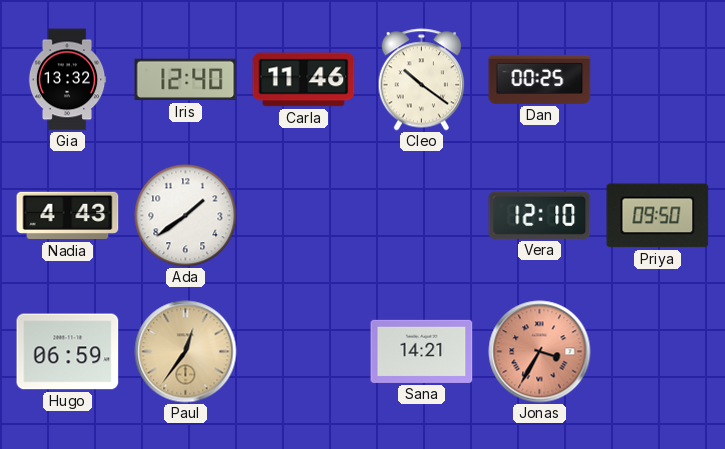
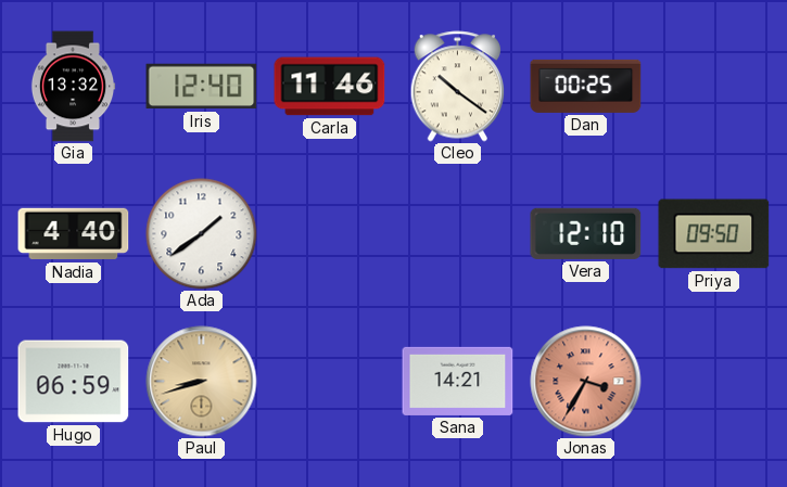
Nadia: 4:43 -> 4:40 (74, 234)
Paul: 12:36 -> 8:42 (202, 382)
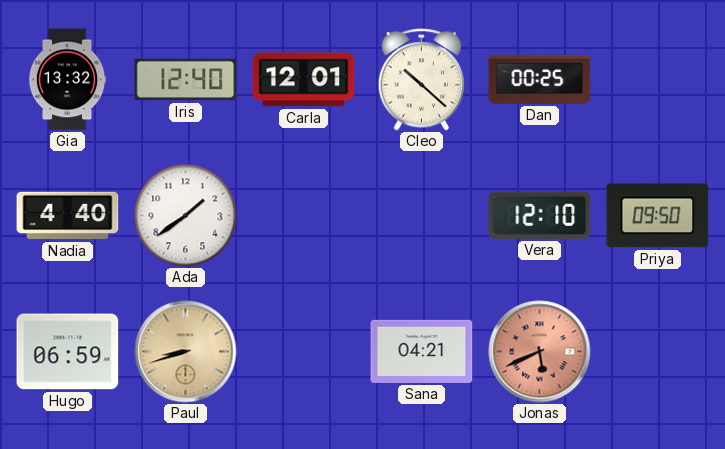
Carla: 11:46 -> 12:01 (304, 80)
Cleo: 10:21 -> 10:22 (422, 80)
Sana: 14:21 -> 04:21 (422, 351)
Jonas: 3:35 -> 5:41 (540, 352)
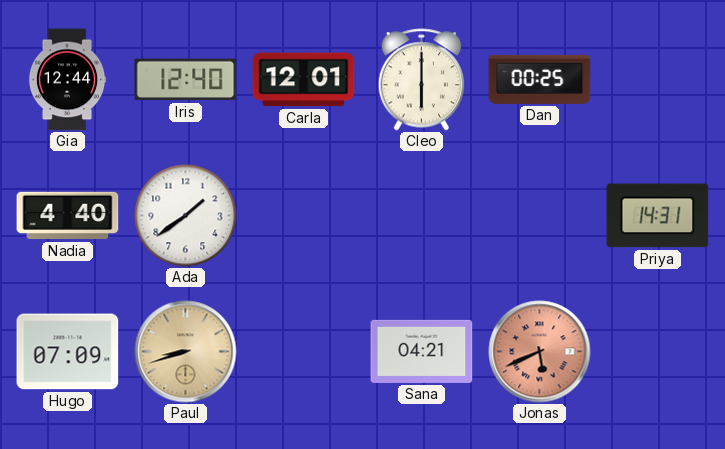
Gia: 13:32 -> 12:44 (67, 80)
Cleo: 10:22 -> 6:00 (422, 80)
Vera: 12:10 -> none (540, 215)
Priya: 09:50 -> 14:31 (658, 216)
Hugo: 06:59 -> 07:09 (68, 352)
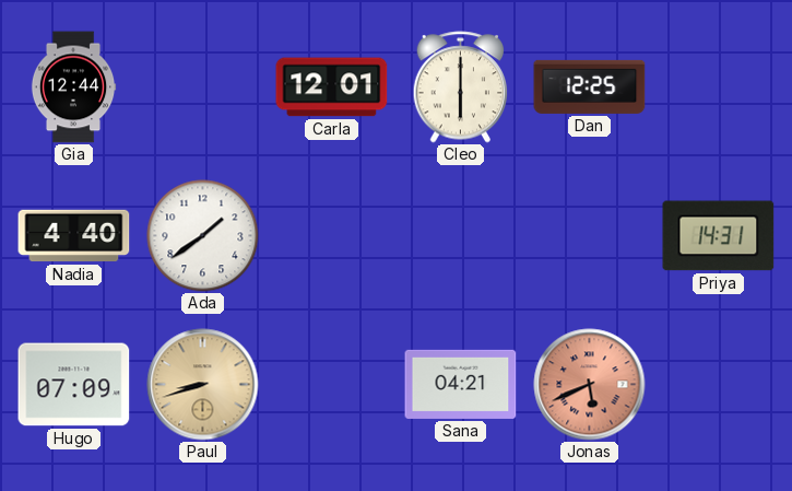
Iris: 12:40 -> none (186, 80)
Dan: 00:25 -> 12:25 (590, 86)
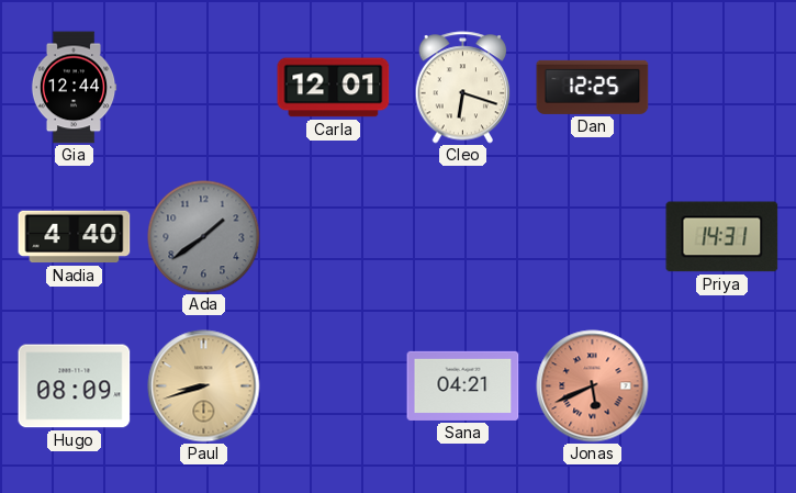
Cleo: 6:00 -> 6:18 (463, 88)
Ada dial: white -> grey (204, 237)
Hugo: 07:09 -> 08:09 (75, 386)
